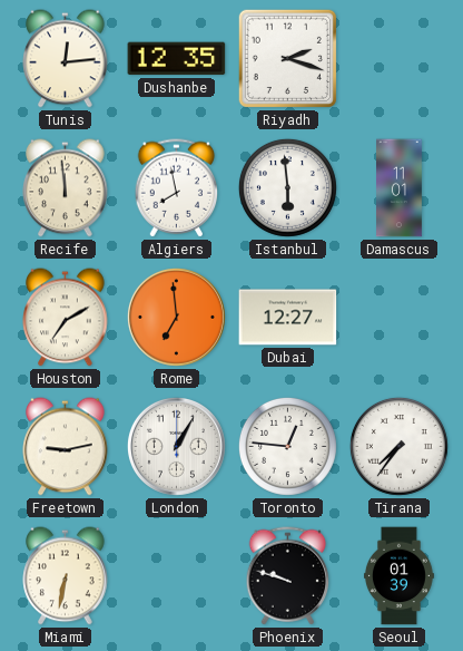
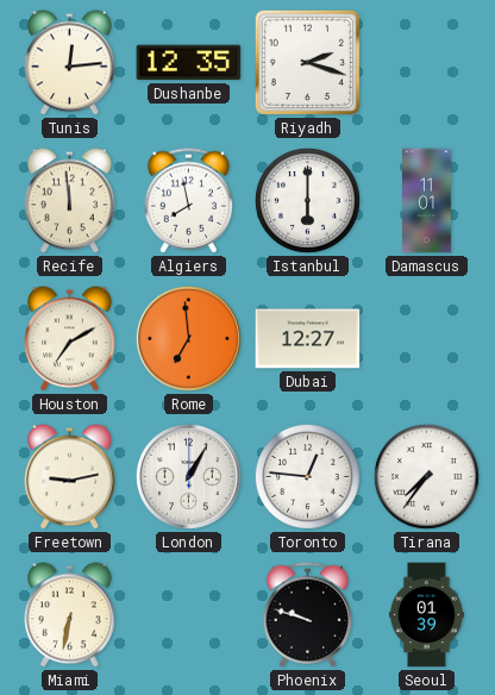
Istanbul: 5:59 -> 6:00 (307, 200)
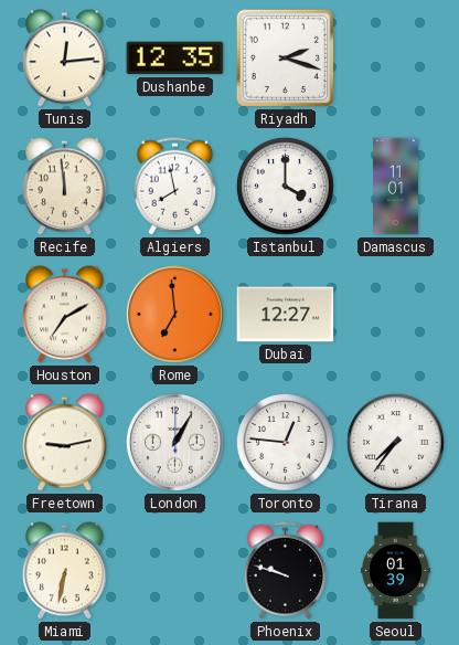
Istanbul: 6:00 -> 4:00 (285, 186)
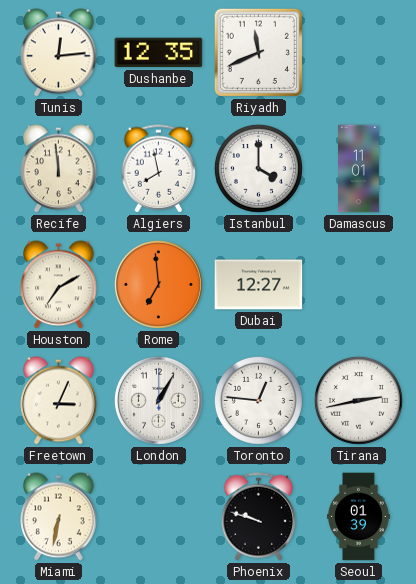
Riyadh: 2:18 -> 11:41 (258, 52)
Freetown: 9:13 -> 3:04 (59, 401)
Tirana: 7:36 -> 2:43 (358, 400)
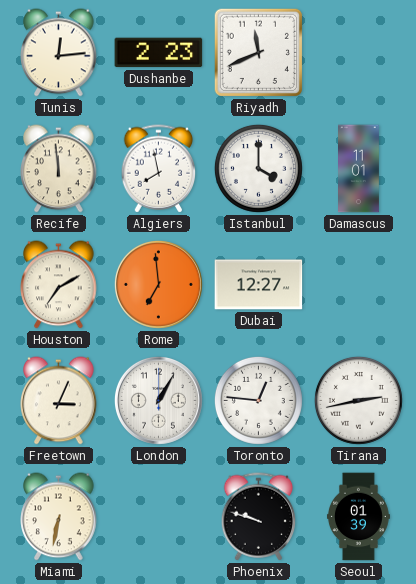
Dushanbe: 12:35 -> 2:23 (159, 53)
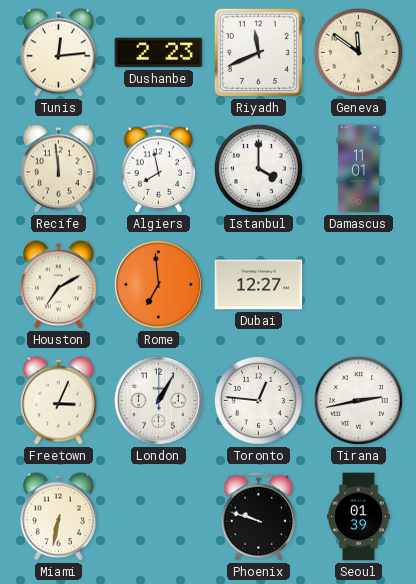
Geneva: none -> 11:51 (358, 52)
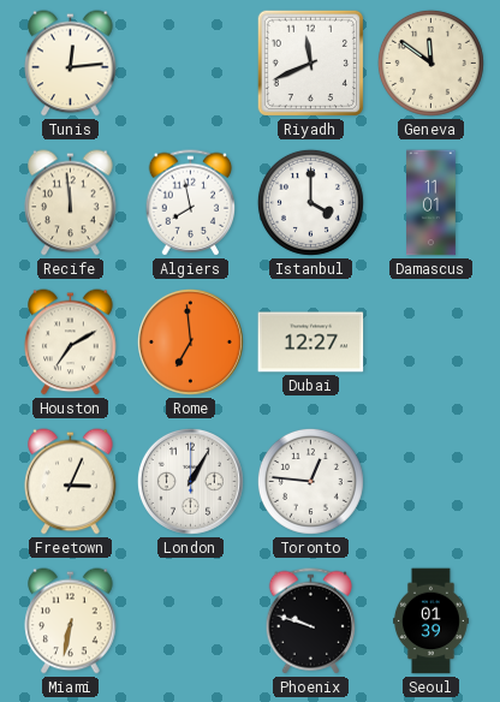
Dushanbe: 2:23 -> none (159, 53)
Tirana: 2:43 -> none (358, 400)
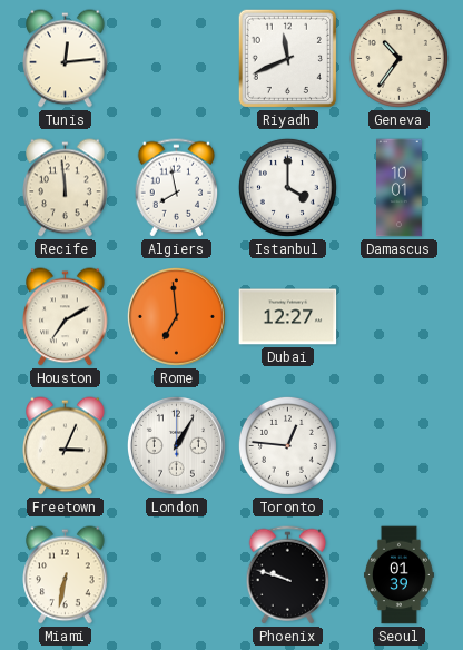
Geneva: 11:51 -> 10:36 (398, 58)
Damascus: 11:01 -> 10:01 (400, 188)
